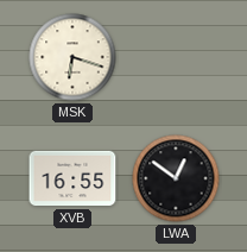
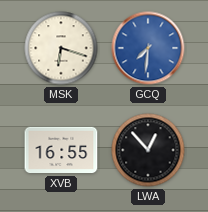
GCQ: none -> 7:31 (148, 48)
LWA: 12:51 -> 12:53 (148, 150)
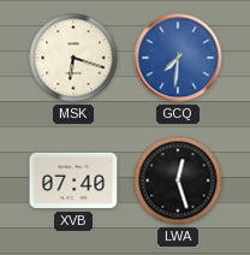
XVB: 16:55 -> 07:40 (73, 180)
LWA: 12:53 -> 12:27 (178, 180)
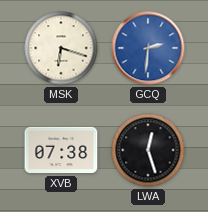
GCQ: 7:31 -> 2:31 (148, 48)
XVB: 07:40 -> 07:38 (61, 150)
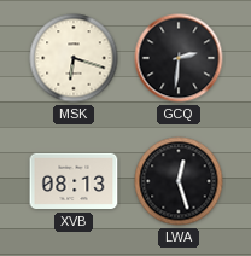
GCQ dial: blue -> black (179, 58)
XVB: 07:38 -> 08:13 (74, 181)
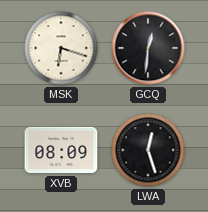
GCQ: 2:31 -> 12:31 (148, 48)
XVB: 08:13 -> 08:09 (61, 150)
